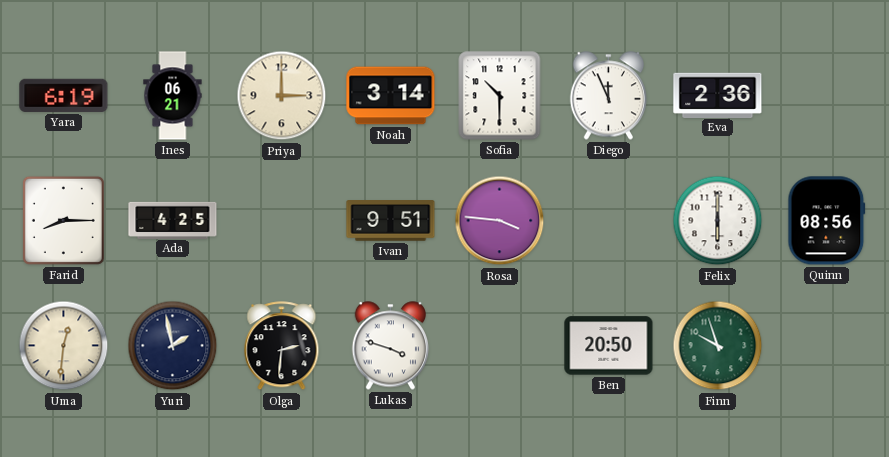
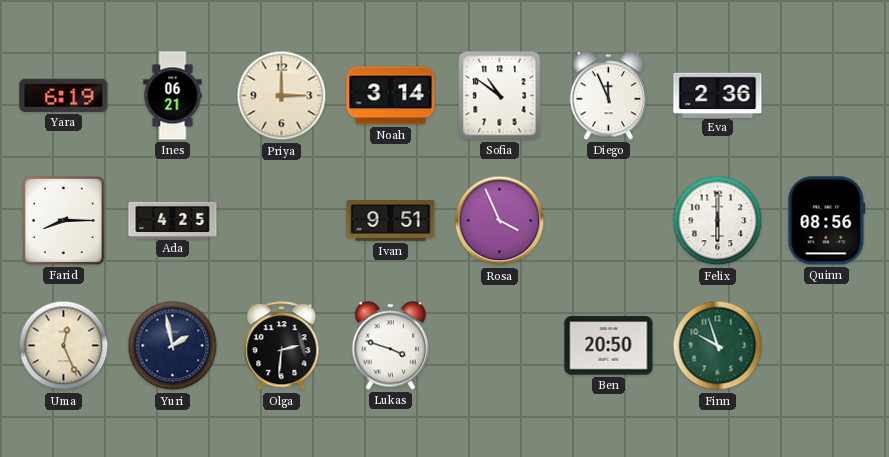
Sofia: 10:30 -> 10:51 (500, 96)
Rosa: 3:46 -> 3:56 (500, 221)
Uma: 12:31 -> 12:26 (64, 346)
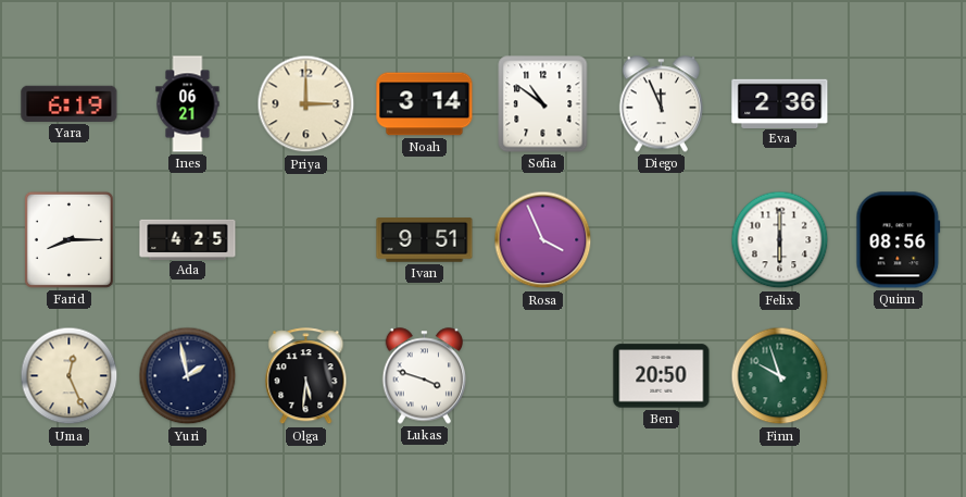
Olga: 2:31 -> 5:31 (306, 376)
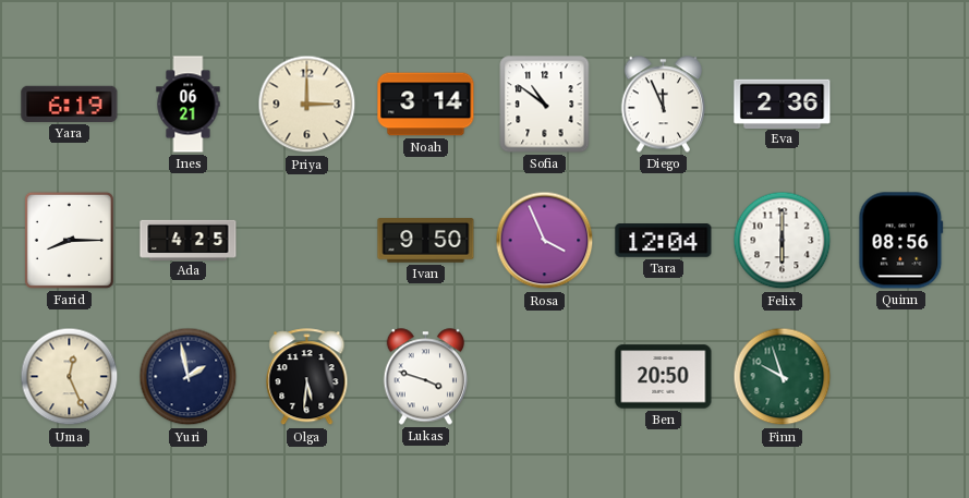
Ivan: 9:51 -> 9:50 (426, 241)
Tara: none -> 12:04 (664, 241)
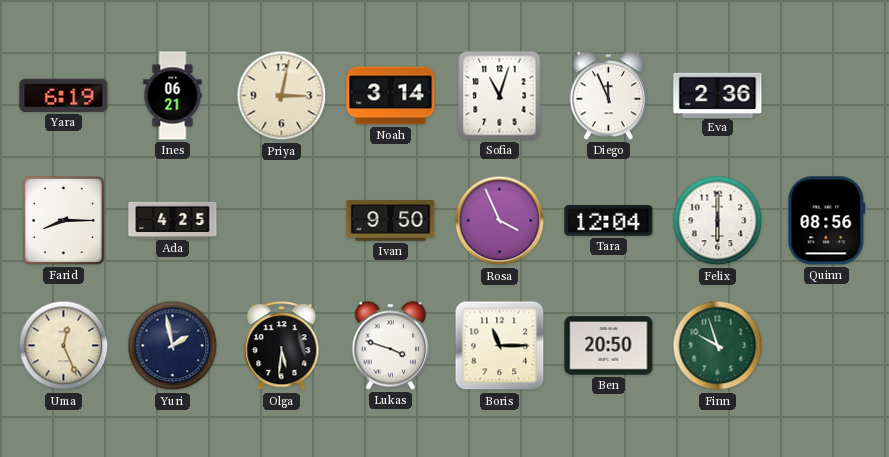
Priya: 3:00 -> 3:02 (282, 96)
Sofia: 10:51 -> 11:03 (500, 96)
Boris: none -> 11:15 (500, 346)
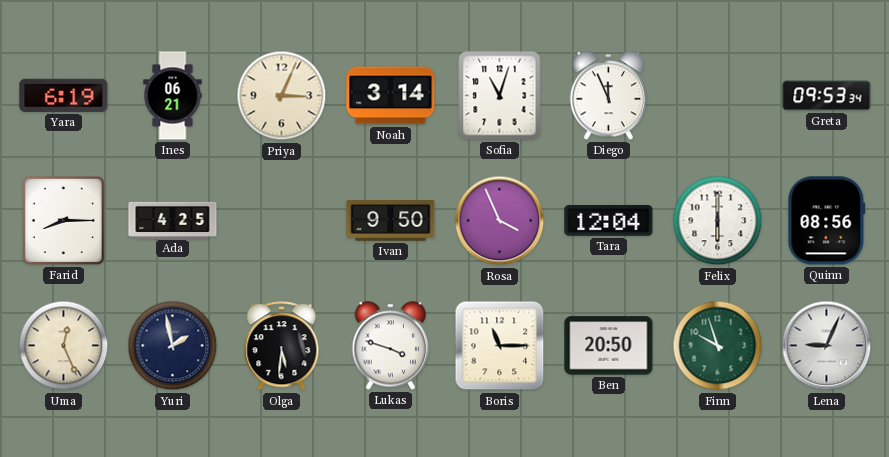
Priya: 3:02 -> 3:04 (282, 96)
Eva: 2:36 -> none (718, 95)
Greta: none -> 09:53 (827, 96)
Lena: none -> 9:04 (827, 346)
